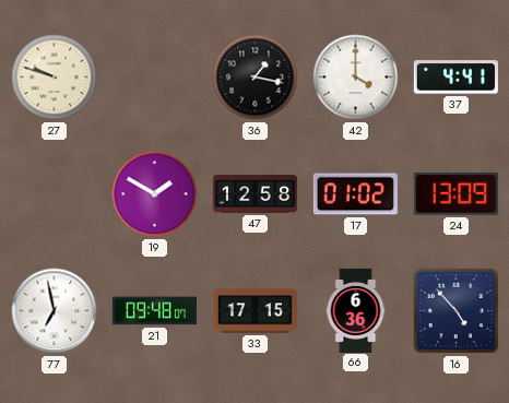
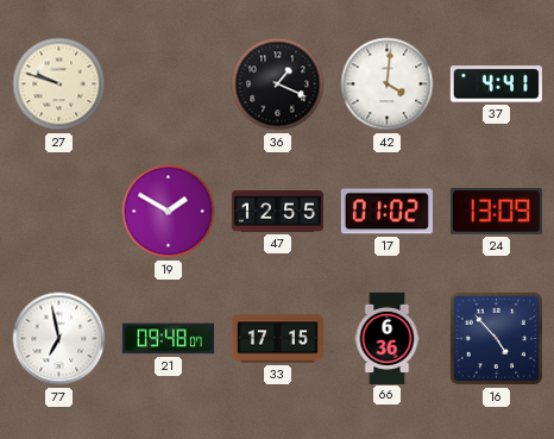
36: 1:17 -> 1:19 (278, 84)
42: 4:00 -> 4:01 (388, 84)
47: 12:58 -> 12:55 (277, 212)
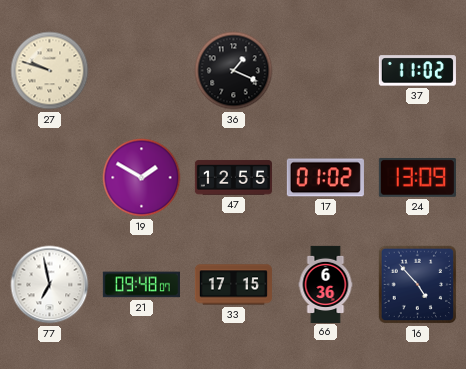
42: 4:01 -> none (388, 84)
37: 4:41 -> 11:02 (417, 71)
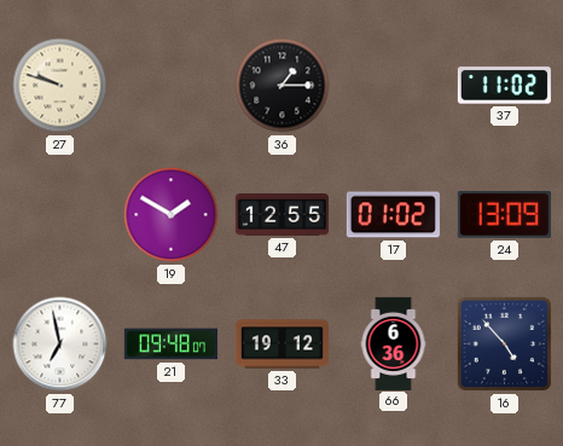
36: 1:19 -> 1:15 (283, 86)
33: 17:15 -> 19:12 (281, 344)
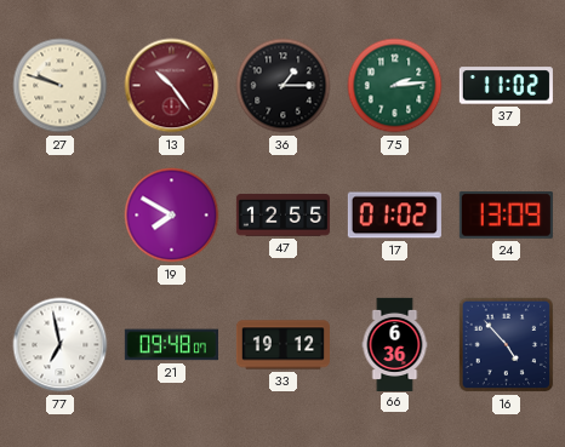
13: none -> 10:24 (172, 86)
75: none -> 2:14 (395, 86)
19: 1:50 -> 7:50 (172, 216)
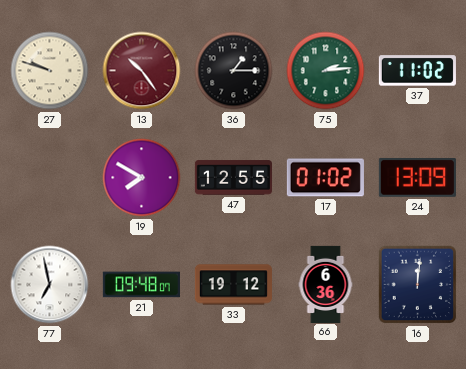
16: 4:53 -> 12:01 (418, 285)
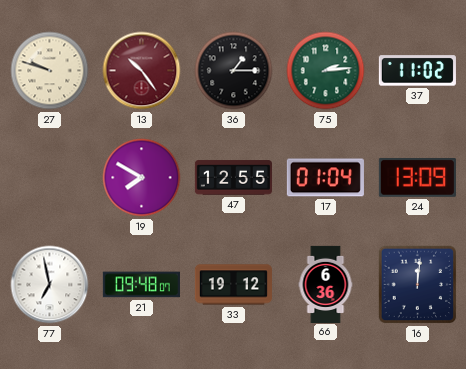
17: 01:02 -> 01:04 (325, 178)
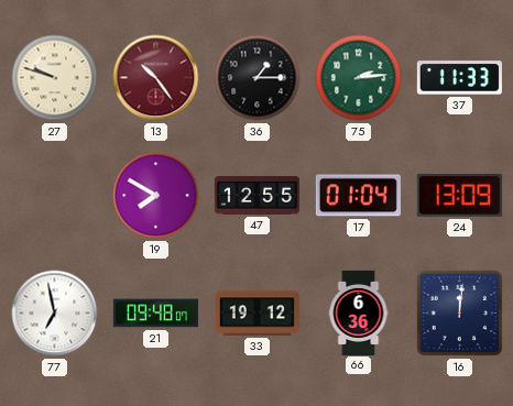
37: 11:02 -> 11:33 (459, 78)
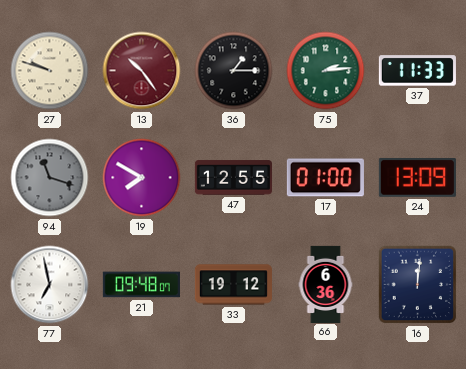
94: none -> 11:18 (50, 178)
17: 01:04 -> 01:00 (325, 178)
